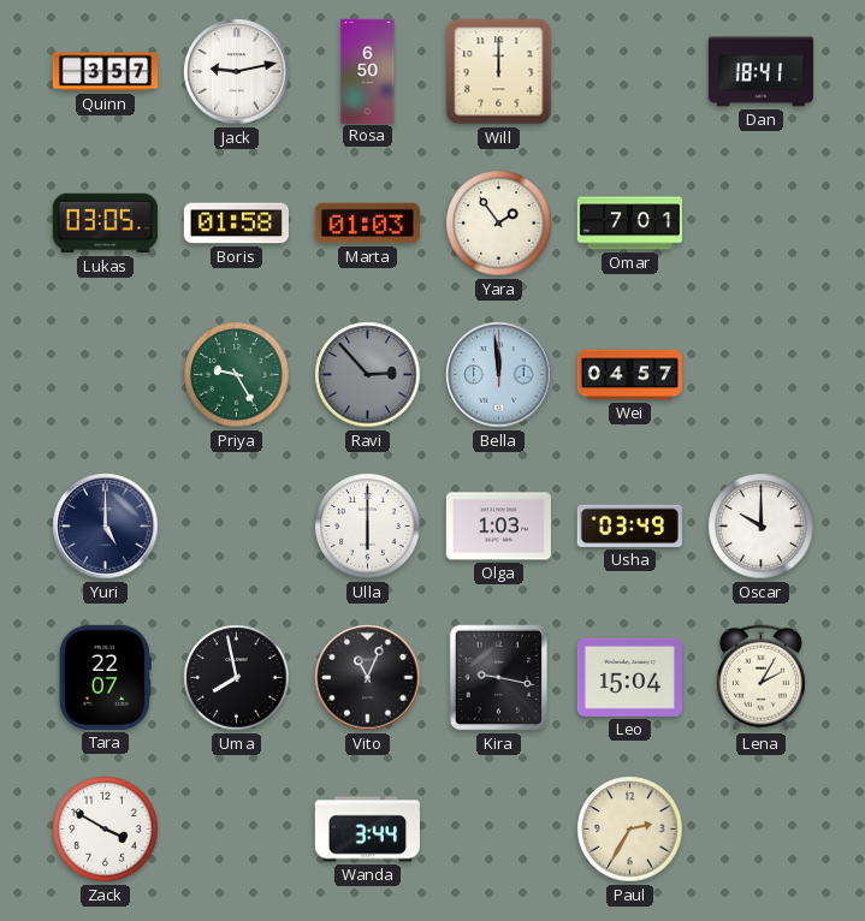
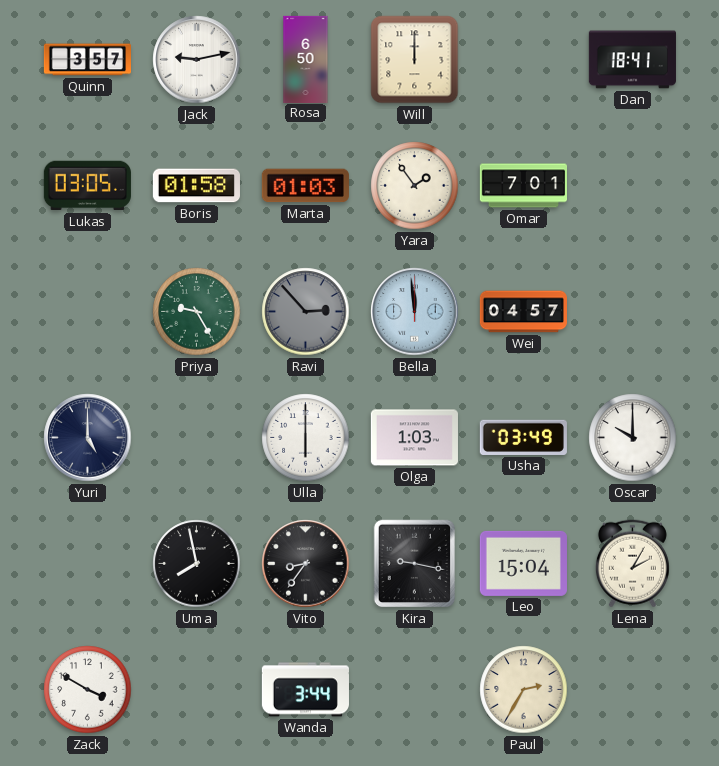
Tara: 22:07 -> none (105, 677)
Vito: 11:04 -> 8:36 (306, 564)
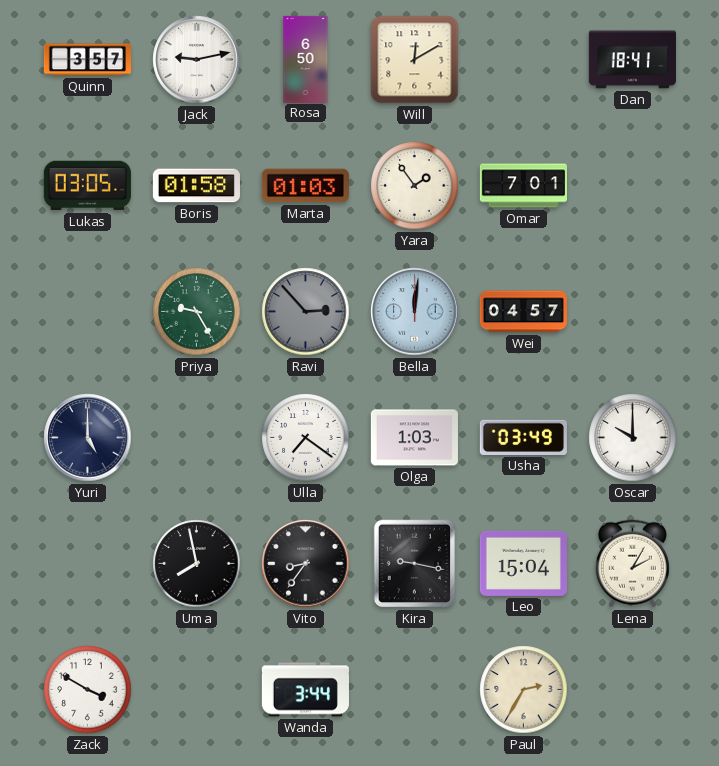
Will: 12:00 -> 12:10 (415, 60)
Bella: 11:59 -> 12:01 (415, 312)
Ulla: 6:00 -> 7:21 (306, 438)
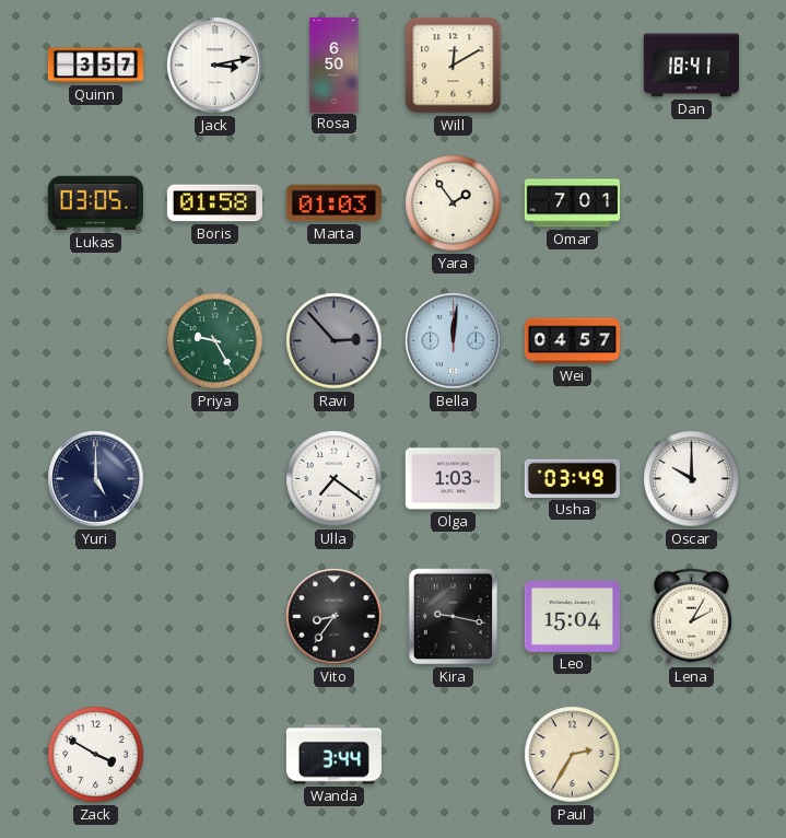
Jack: 9:13 -> 3:13 (215, 66)
Uma: 7:58 -> none (197, 564)
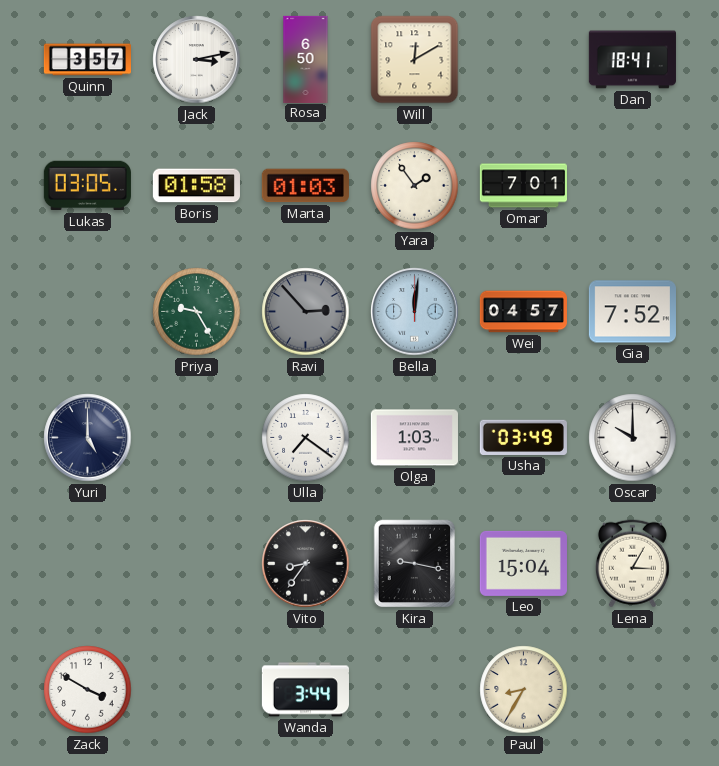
Gia: none -> 7:52 (632, 312)
Lena: 2:05 -> 3:05 (632, 564)
Paul: 2:35 -> 8:35 (524, 690)
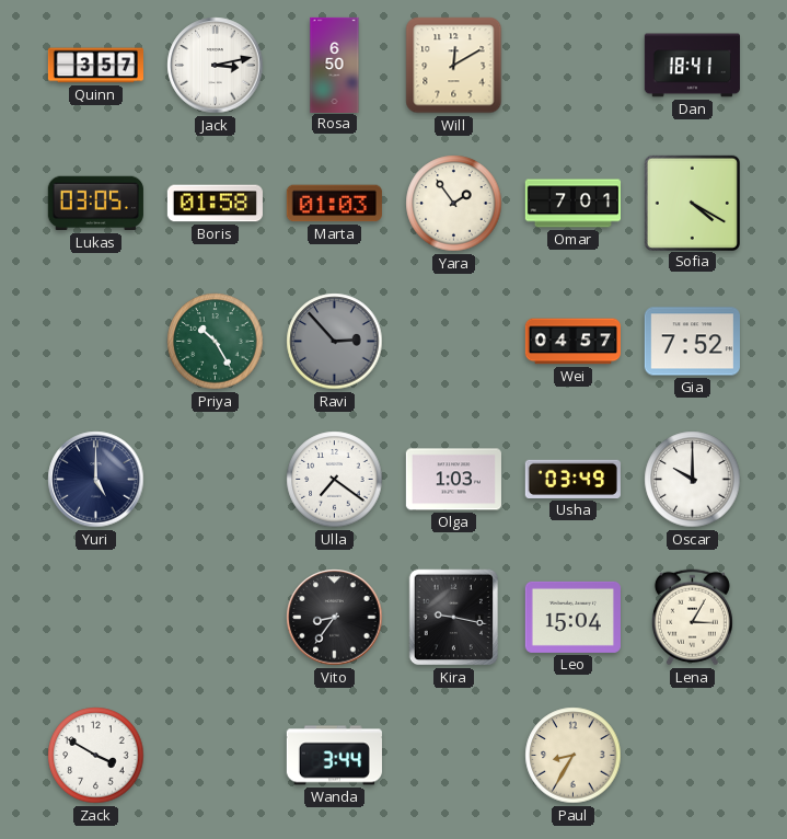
Sofia: none -> 4:20 (692, 203)
Priya: 9:25 -> 10:25 (216, 342)
Bella: 12:01 -> none (415, 312)
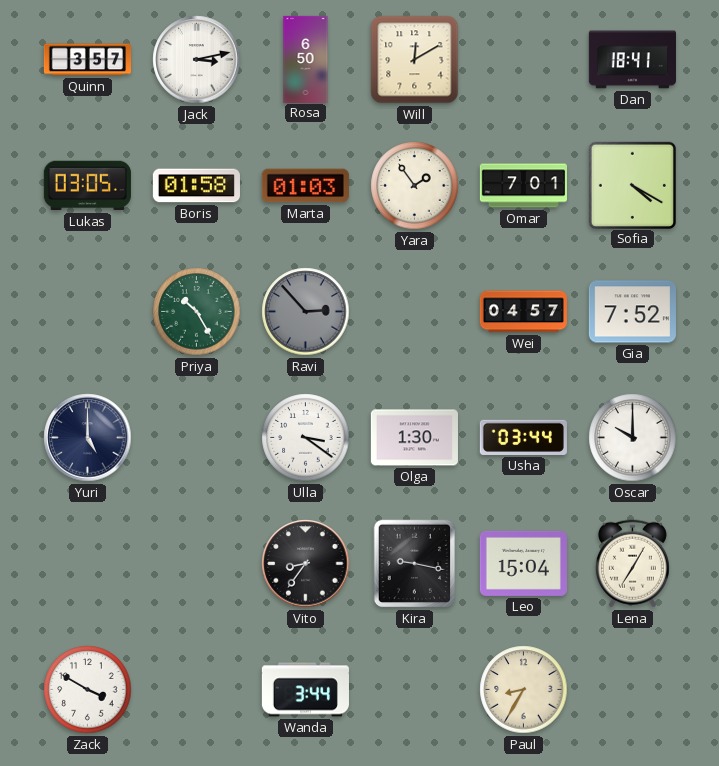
Ulla: 7:21 -> 3:21 (306, 438)
Olga: 1:03 -> 1:30 (414, 438)
Usha: 03:49 -> 03:44 (523, 437)
Lena: 3:05 -> 7:05 (632, 564)
